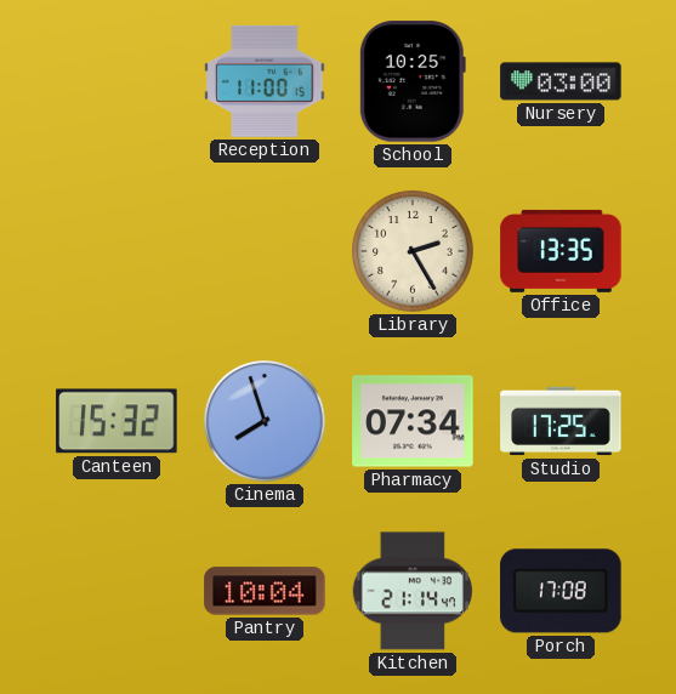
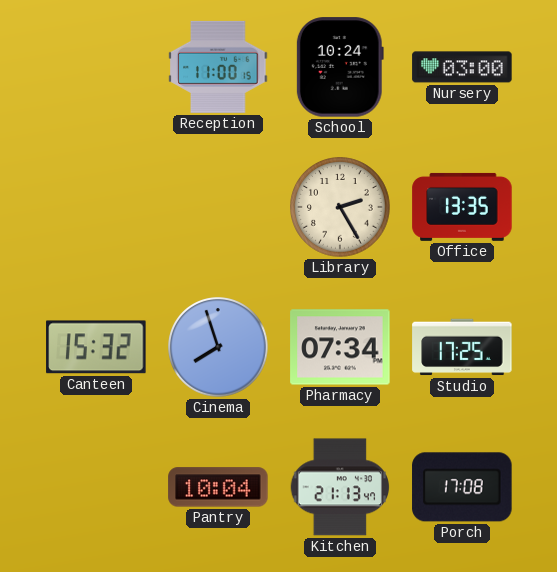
School: 10:25 -> 10:24 (340, 67)
Kitchen: 21:14 -> 21:13 (339, 487)
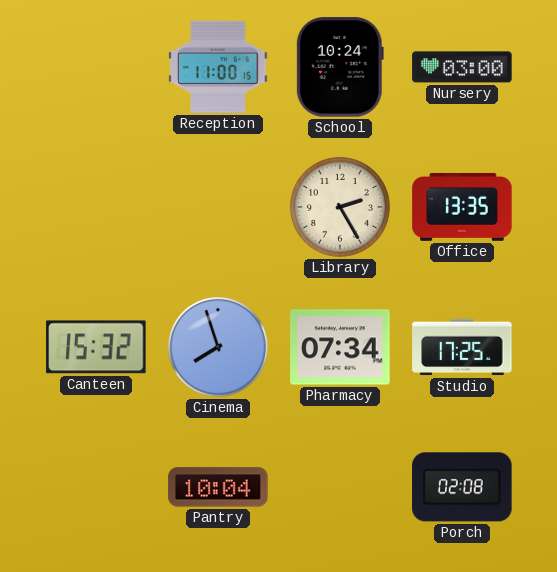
Kitchen: 21:13 -> none (339, 487)
Porch: 17:08 -> 02:08 (462, 487)
